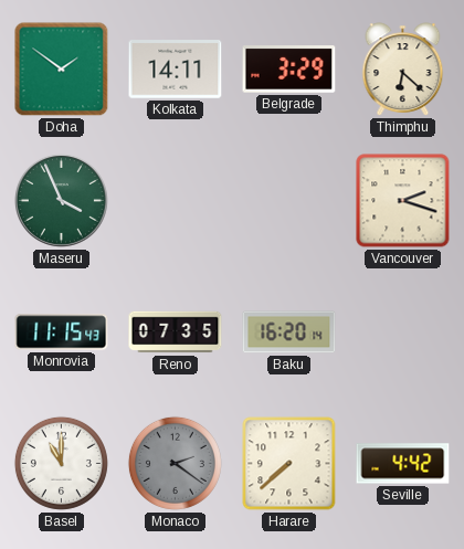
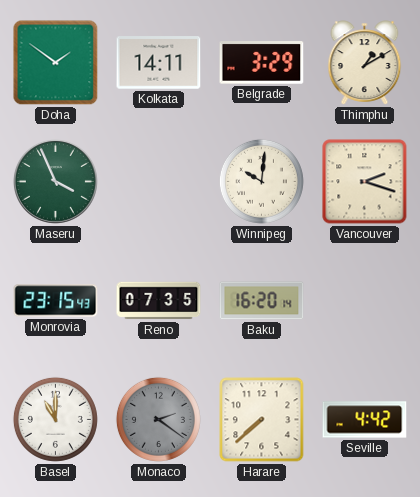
Thimphu: 6:22 -> 1:10 (365, 63)
Winnipeg: none -> 10:01 (261, 181)
Monrovia: 11:15 -> 23:15 (56, 301)
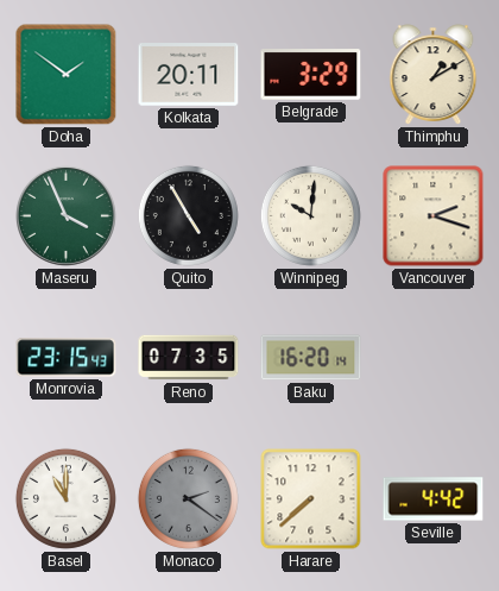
Kolkata: 14:11 -> 20:11 (189, 75)
Quito: none -> 4:55 (188, 215)
